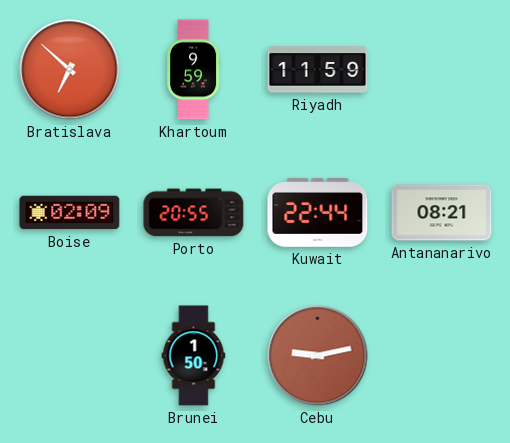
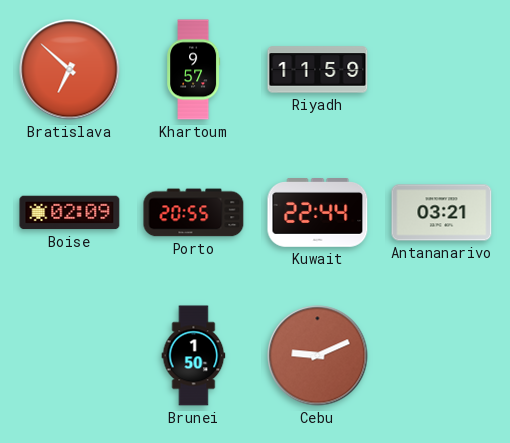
Khartoum: 9:59 -> 9:57 (194, 70)
Antananarivo: 08:21 -> 03:21 (442, 213)
Cebu: 9:13 -> 9:11 (318, 356)
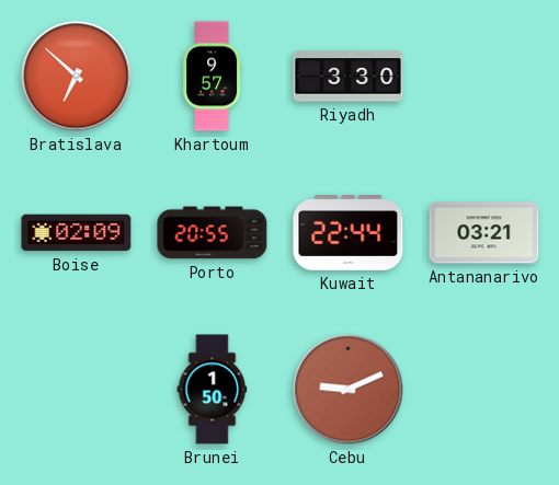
Riyadh: 11:59 -> 3:30 (349, 77)
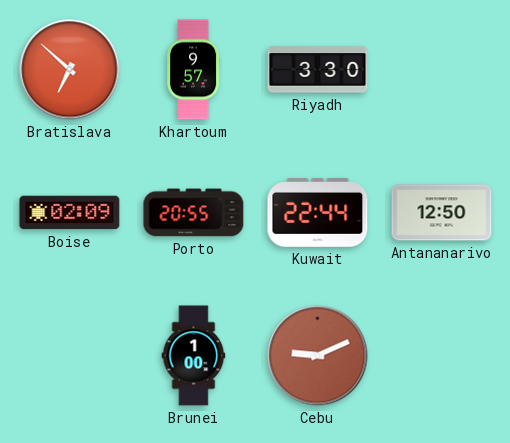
Antananarivo: 03:21 -> 12:50 (442, 213)
Brunei: 1:50 -> 1:00 (194, 356)
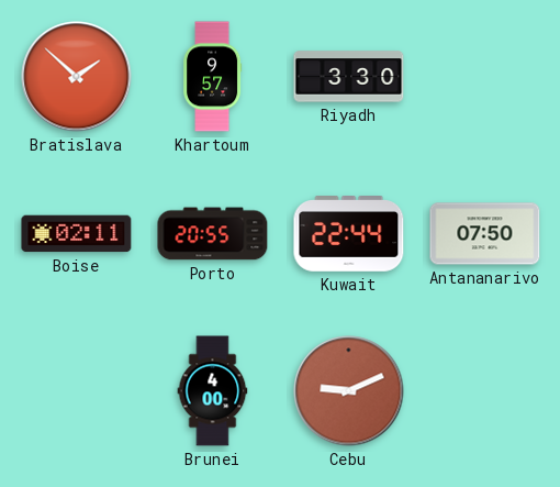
Bratislava: 6:52 -> 1:52 (77, 77)
Boise: 02:09 -> 02:11 (77, 234)
Antananarivo: 12:50 -> 07:50 (485, 234)
Brunei: 1:00 -> 4:00 (213, 391)
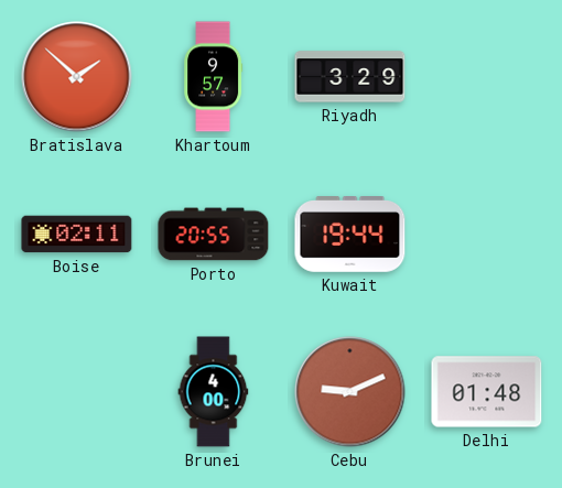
Riyadh: 3:30 -> 3:29 (350, 77)
Kuwait: 22:44 -> 19:44 (350, 235)
Antananarivo: 07:50 -> none (485, 234)
Delhi: none -> 01:48 (487, 392)
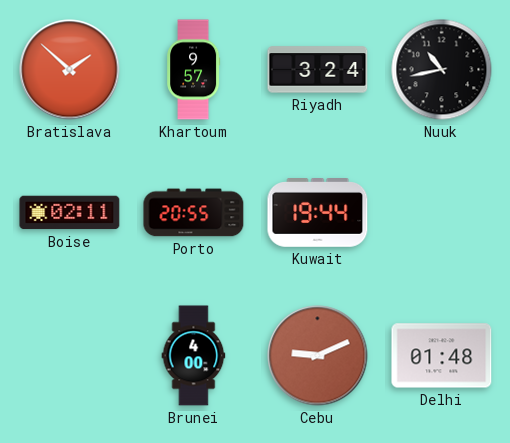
Riyadh: 3:29 -> 3:24 (318, 70)
Nuuk: none -> 10:43 (442, 70)
